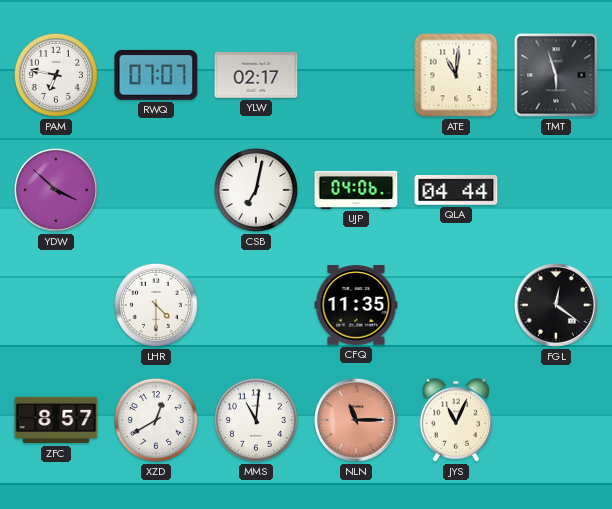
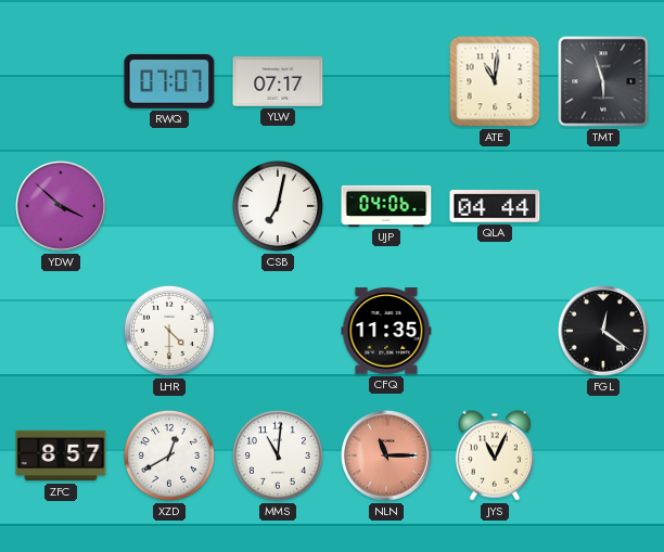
PAM: 6:47 -> none (56, 75)
YLW: 02:17 -> 07:17 (278, 82)
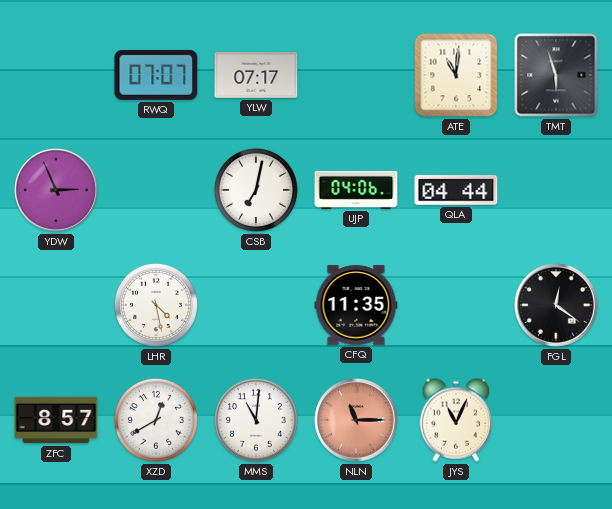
YDW: 3:52 -> 2:56 (57, 191)
LHR: 4:30 -> 4:28 (156, 305)
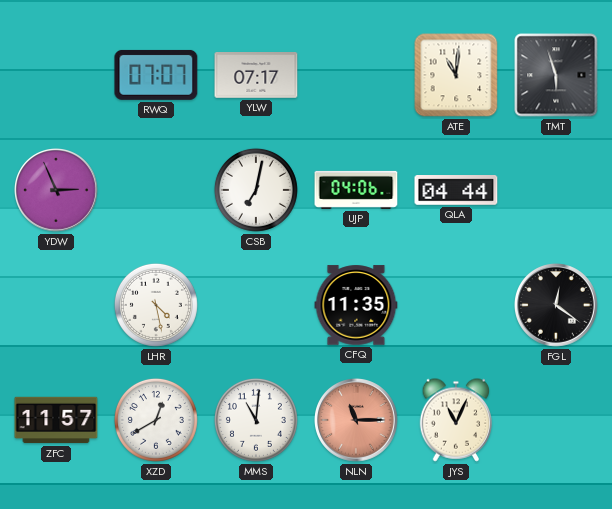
ZFC: 8:57 -> 11:57 (56, 420)
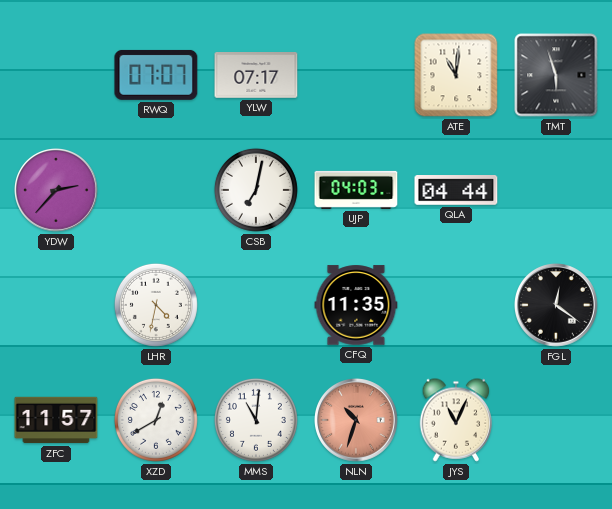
YDW: 2:56 -> 2:37 (57, 191)
UJP: 04:06 -> 04:03 (356, 190)
LHR: 4:28 -> 4:32 (156, 305)
NLN: 11:15 -> 10:33 (357, 421)
